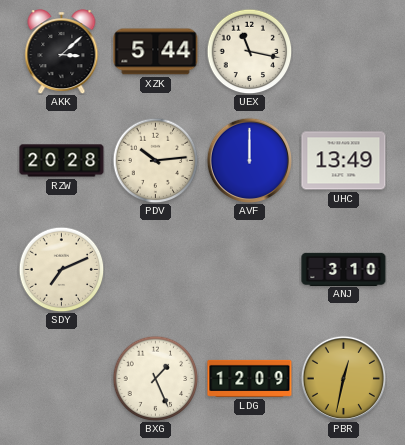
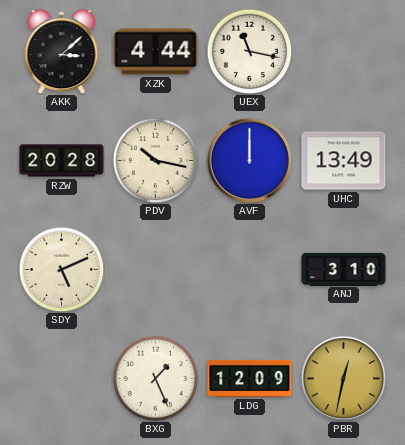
XZK: 5:44 -> 4:44 (156, 52)
PDV: 10:14 -> 10:17 (155, 160)
SDY: 7:11 -> 5:11 (61, 269)
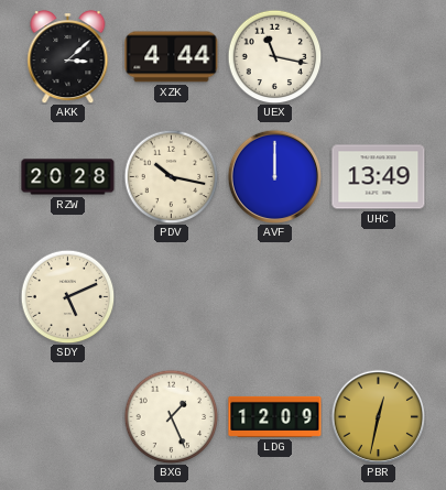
ANJ: 3:10 -> none (344, 269)
